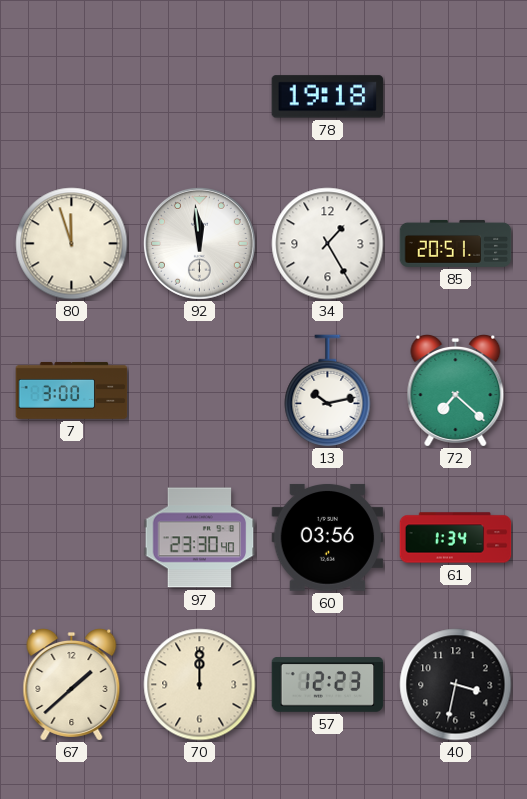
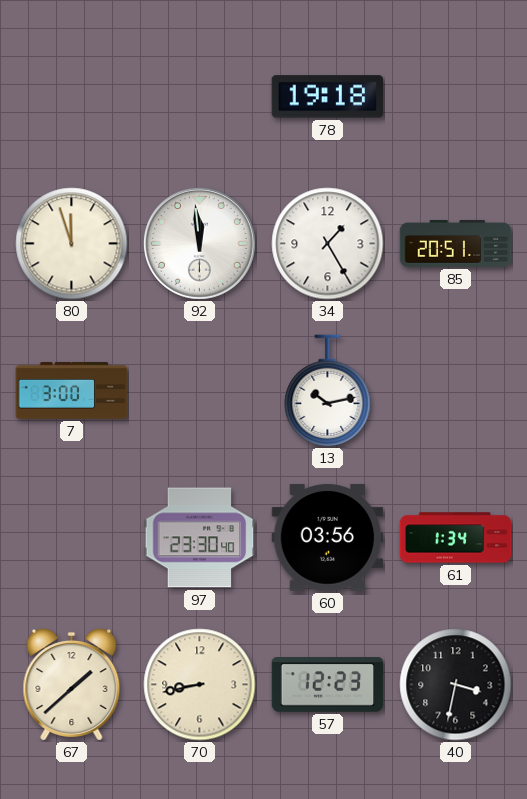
72: 7:22 -> none (456, 391)
70: 12:00 -> 8:43 (200, 685)
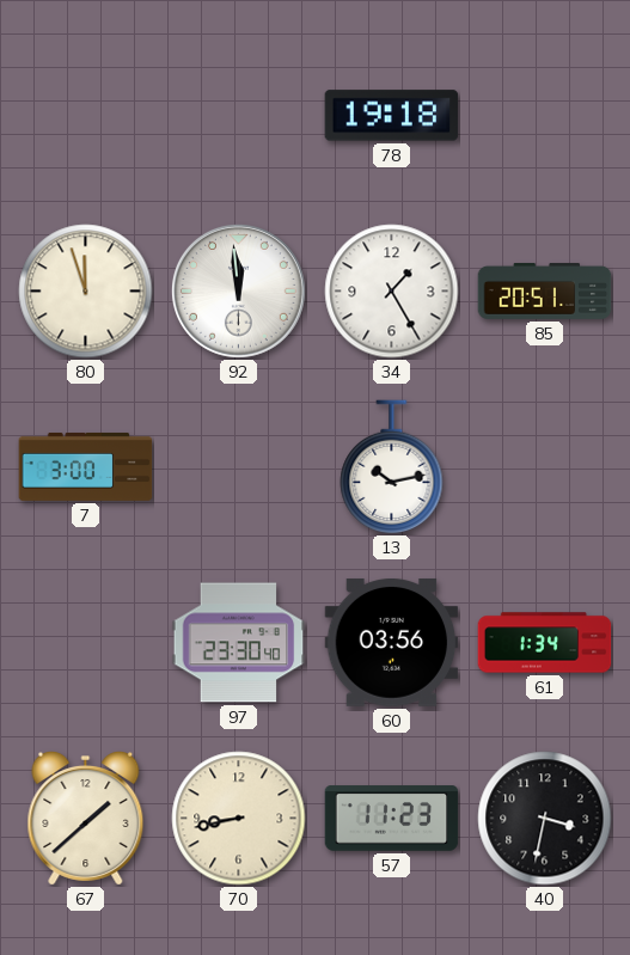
57: 12:23 -> 11:23 (392, 819)
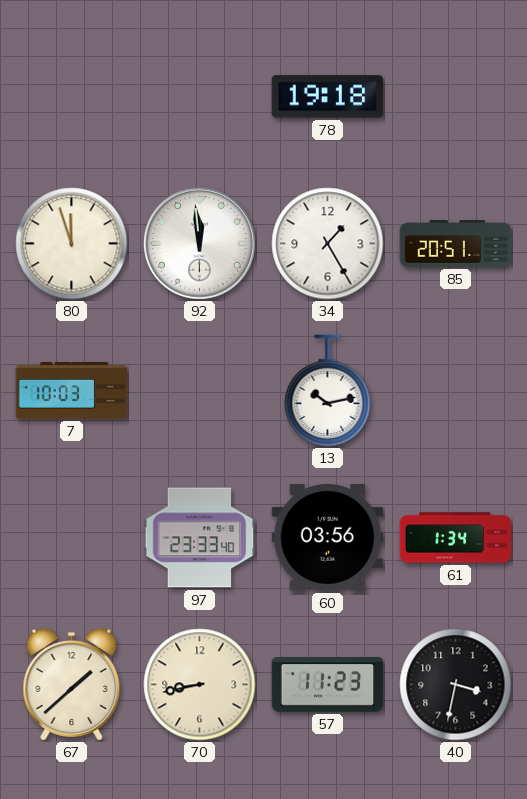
7: 3:00 -> 10:03 (72, 390)
97: 23:30 -> 23:33 (200, 538)
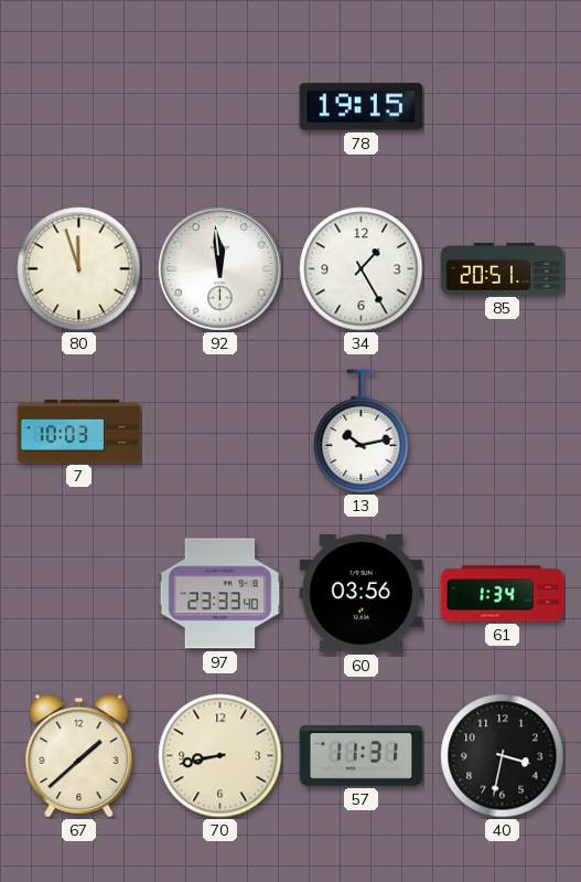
78: 19:18 -> 19:15 (362, 107)
57: 11:23 -> 11:31 (362, 756)
